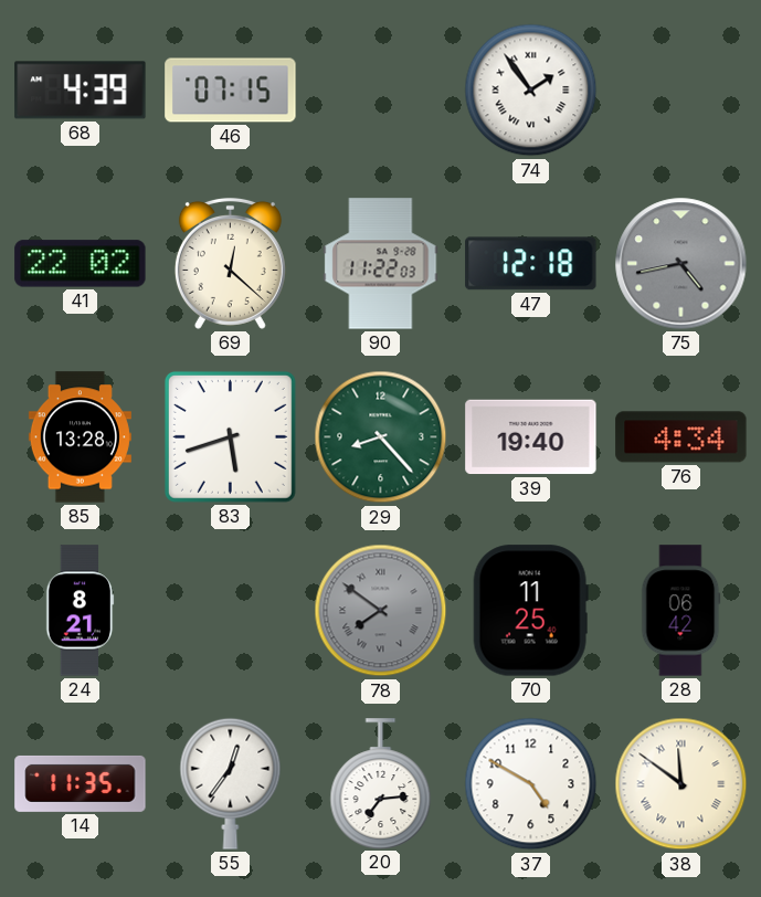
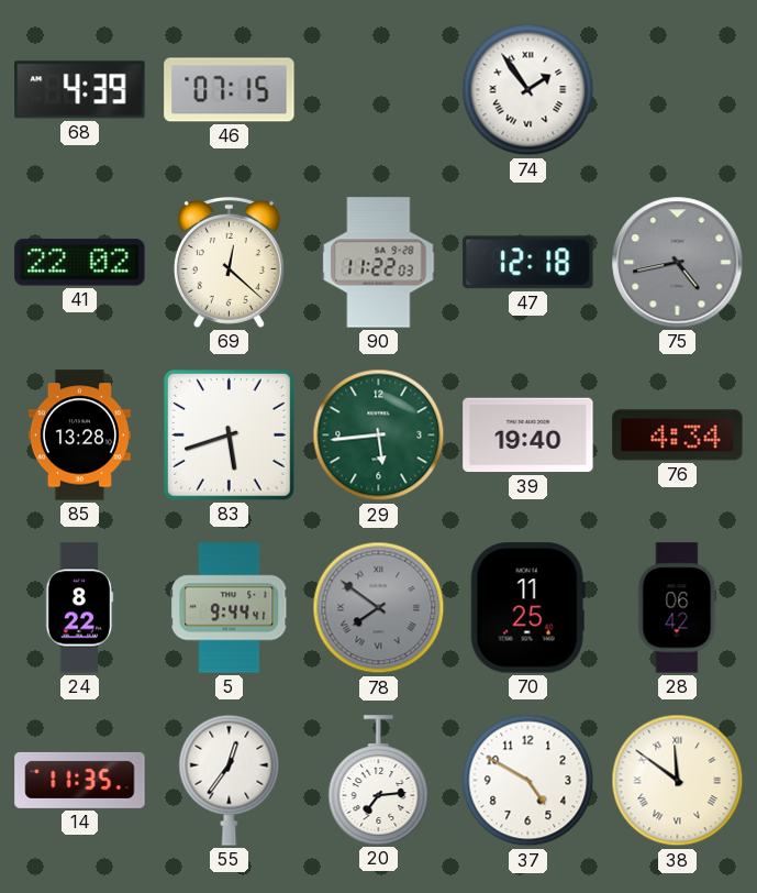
29: 8:23 -> 5:44 (379, 436)
24: 8:21 -> 8:22 (80, 608)
5: none -> 9:44 (230, 608)
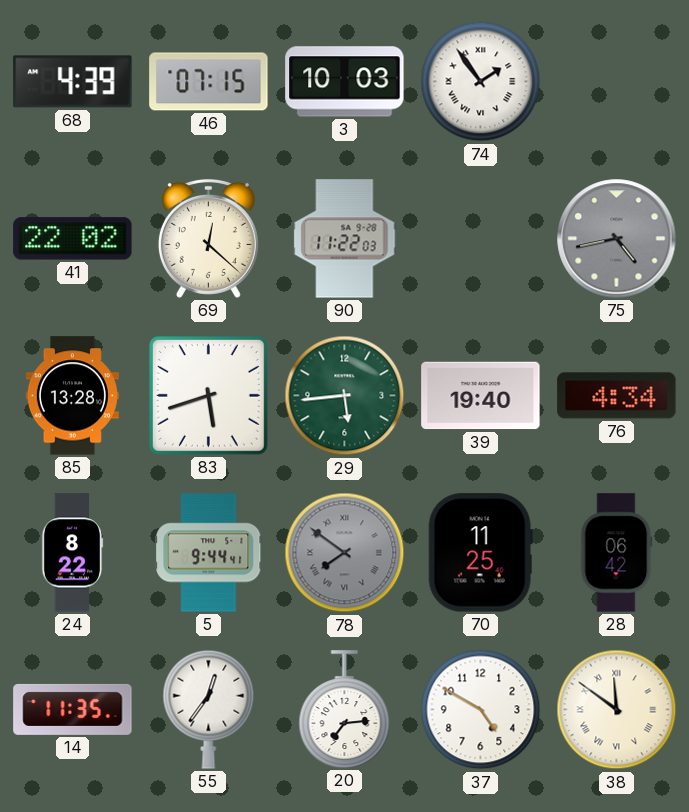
3: none -> 10:03 (345, 82)
47: 12:18 -> none (528, 263)
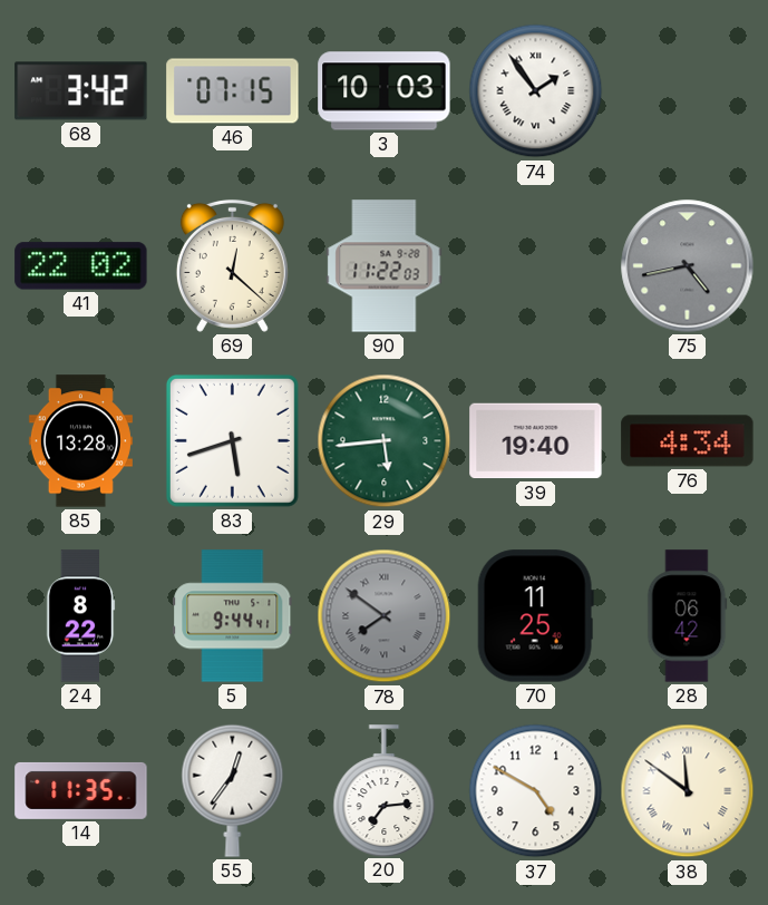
68: 4:39 -> 3:42 (81, 91)
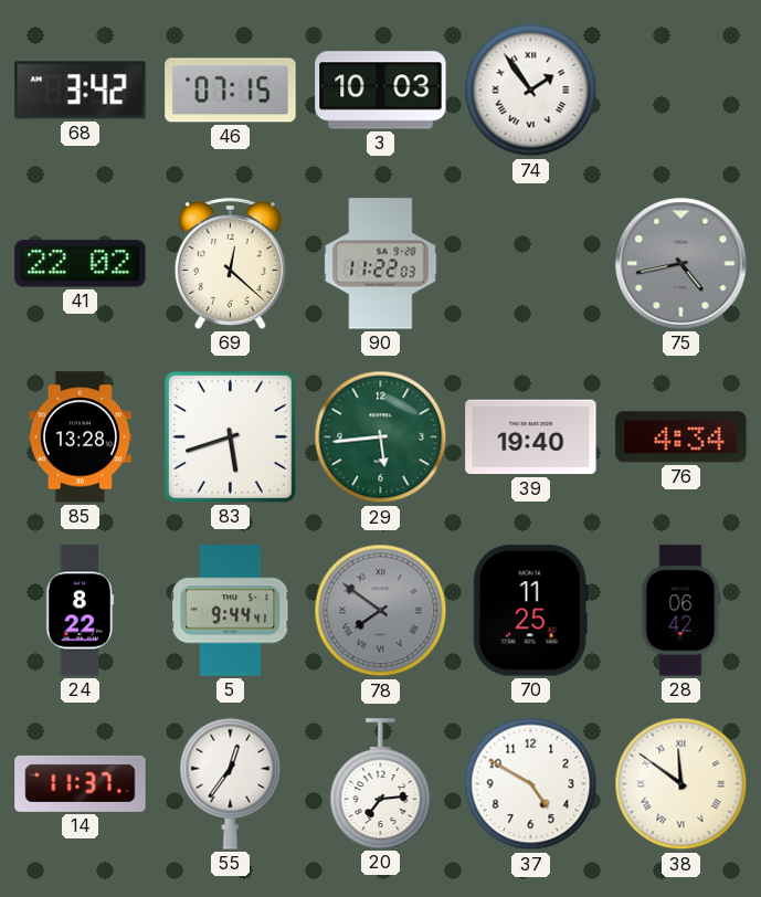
14: 11:35 -> 11:37 (81, 783)
